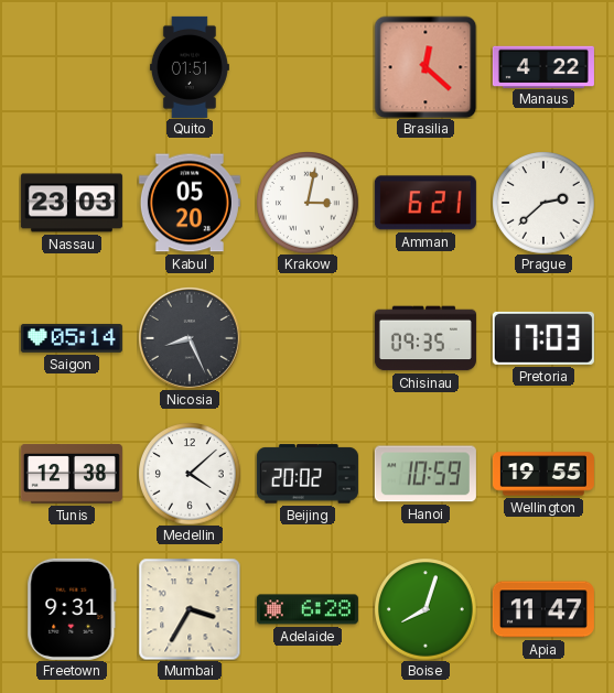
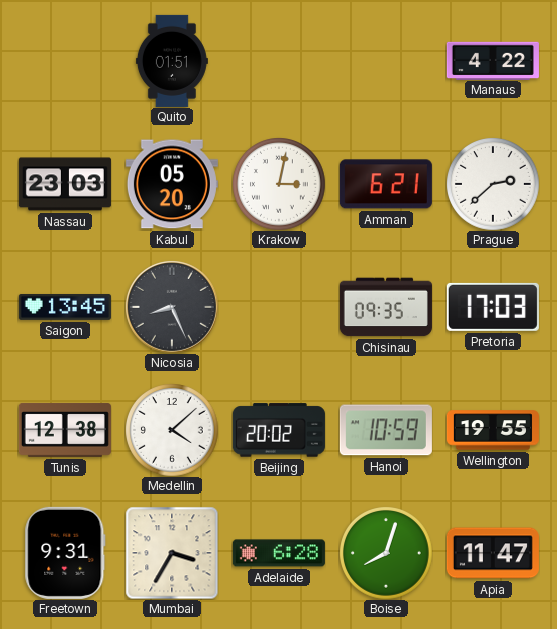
Brasilia: 12:22 -> none (426, 67)
Saigon: 05:14 -> 13:45 (65, 307)
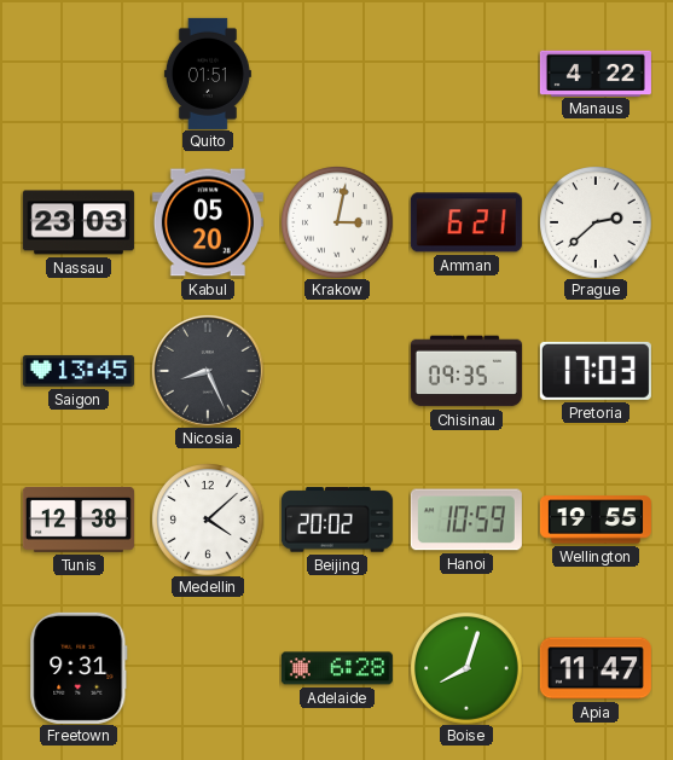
Mumbai: 3:35 -> none (172, 553)
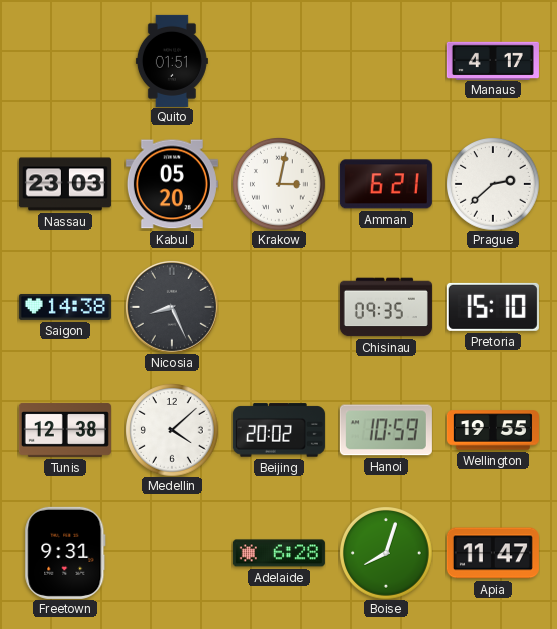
Manaus: 4:22 -> 4:17 (493, 60)
Saigon: 13:45 -> 14:38 (65, 307)
Pretoria: 17:03 -> 15:10 (493, 307)
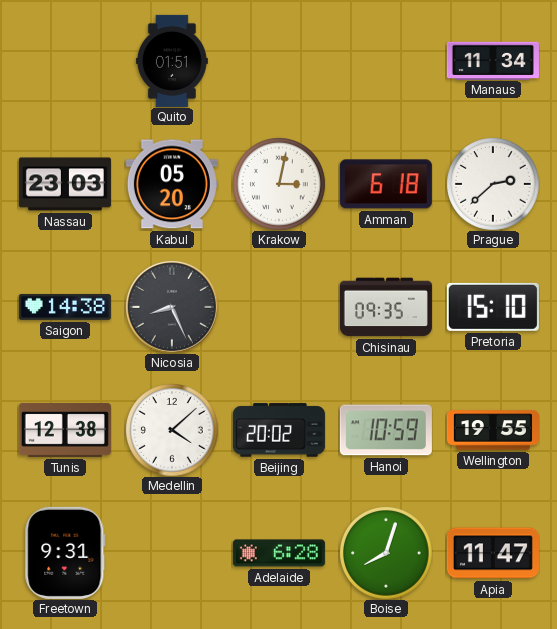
Manaus: 4:17 -> 11:34 (493, 60)
Amman: 6:21 -> 6:18 (386, 184)
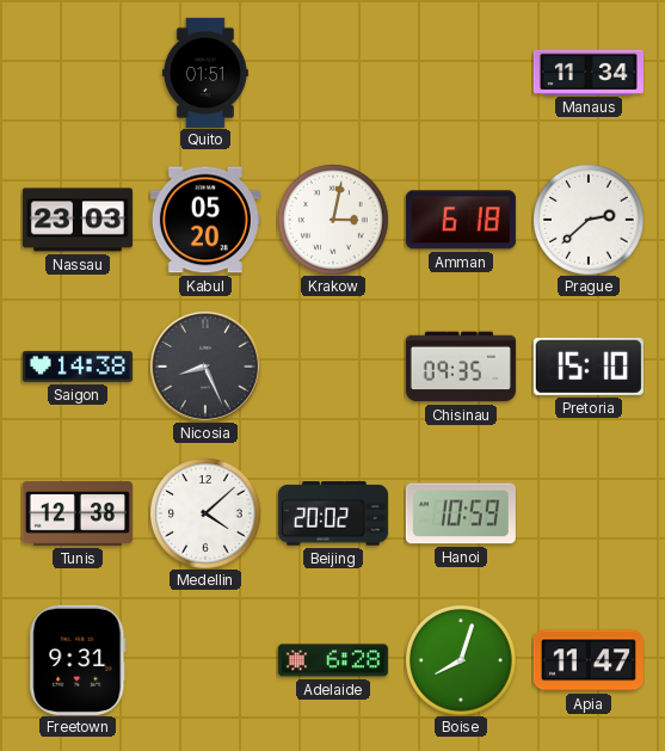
Wellington: 19:55 -> none (493, 430)
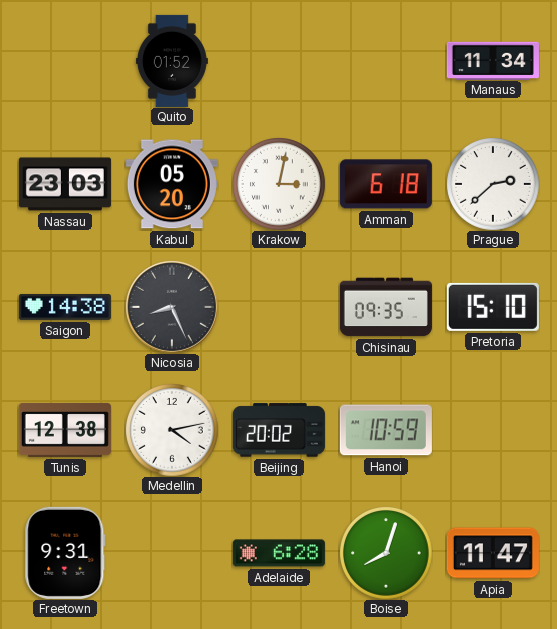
Quito: 01:51 -> 01:52 (172, 61)
Medellin: 4:08 -> 4:13 (172, 430)
